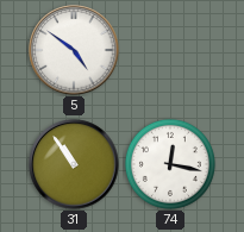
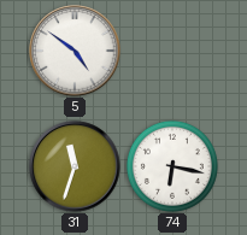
31: 10:54 -> 11:33 (75, 166)
74: 12:17 -> 6:17 (172, 166)
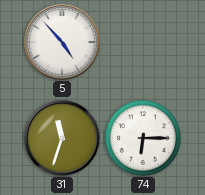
5: 4:51 -> 4:53 (62, 42)
74: 6:17 -> 6:15 (143, 138)
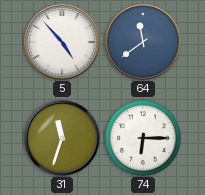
64: none -> 11:39 (143, 42)
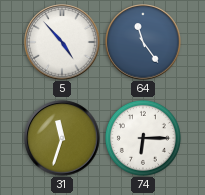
64: 11:39 -> 11:24 (143, 42)
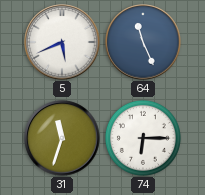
5: 4:53 -> 5:41 (62, 42)
64: 11:24 -> 11:26 (143, 42)
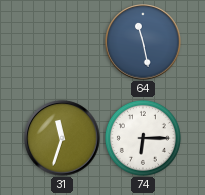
5: 5:41 -> none (62, 42)
64: 11:26 -> 11:28 (143, 42)
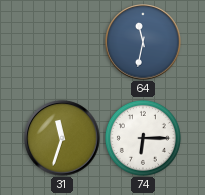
64: 11:28 -> 11:32 (143, 42)
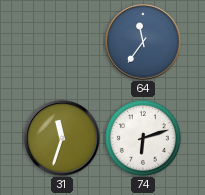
64: 11:32 -> 11:36 (143, 42)
74: 6:15 -> 6:12 (143, 138)
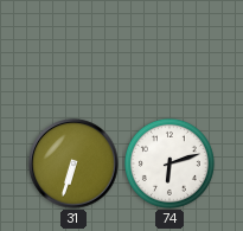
64: 11:36 -> none (143, 42)
31: 11:33 -> 6:33 (73, 163)
